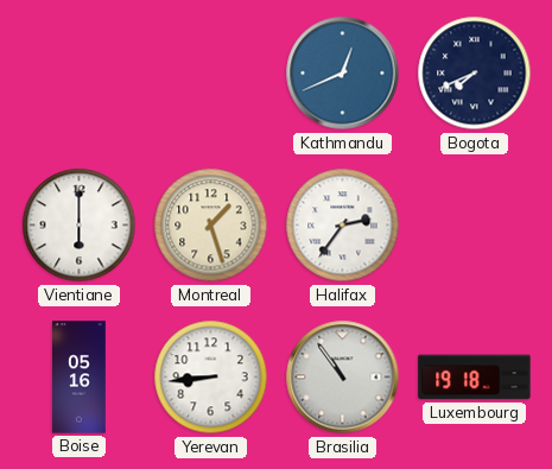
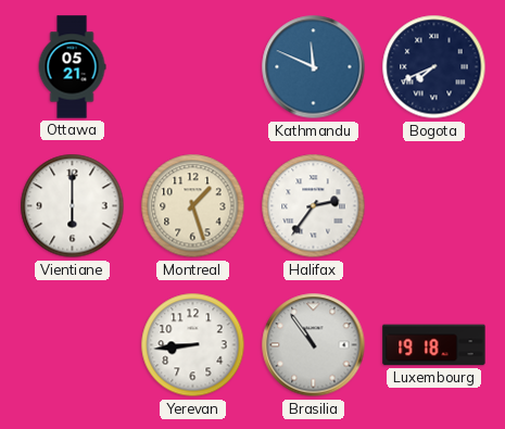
Ottawa: none -> 05:21 (72, 67)
Kathmandu: 12:41 -> 11:49 (314, 67)
Boise: 05:16 -> none (80, 378)
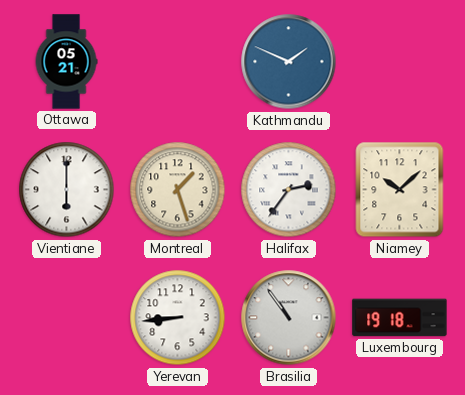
Kathmandu: 11:49 -> 1:49 (289, 62)
Bogota: 7:41 -> none (434, 67)
Niamey: none -> 10:08 (400, 190)
